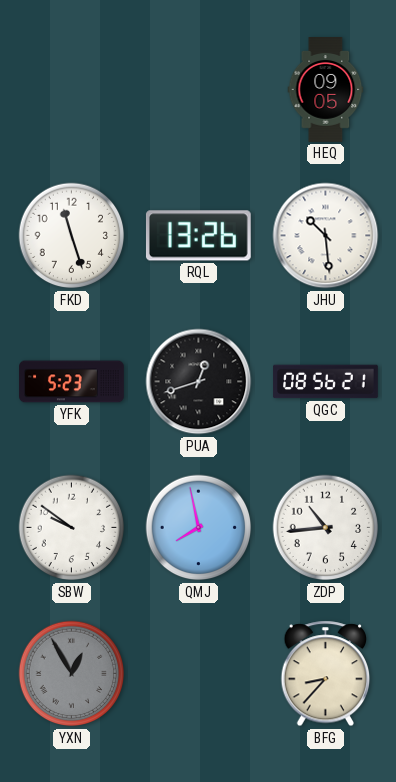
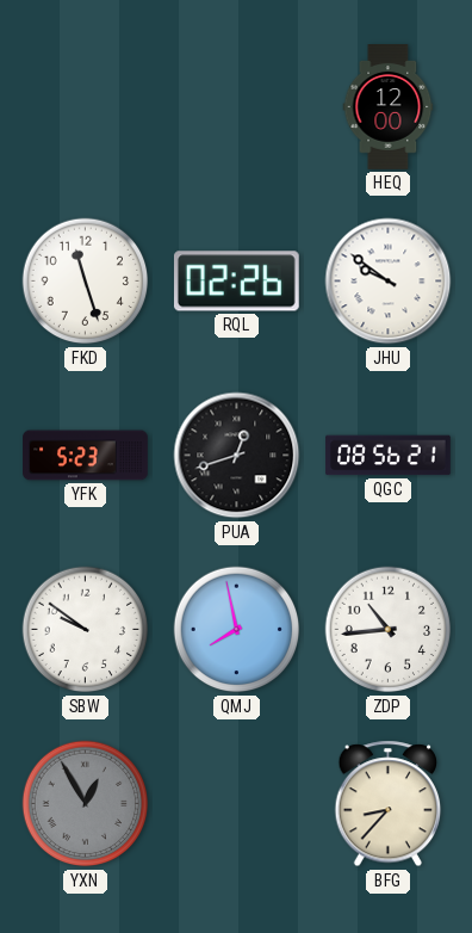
HEQ: 09:05 -> 12:00 (389, 107)
RQL: 13:26 -> 02:26 (236, 282)
JHU: 10:29 -> 9:51 (389, 282)
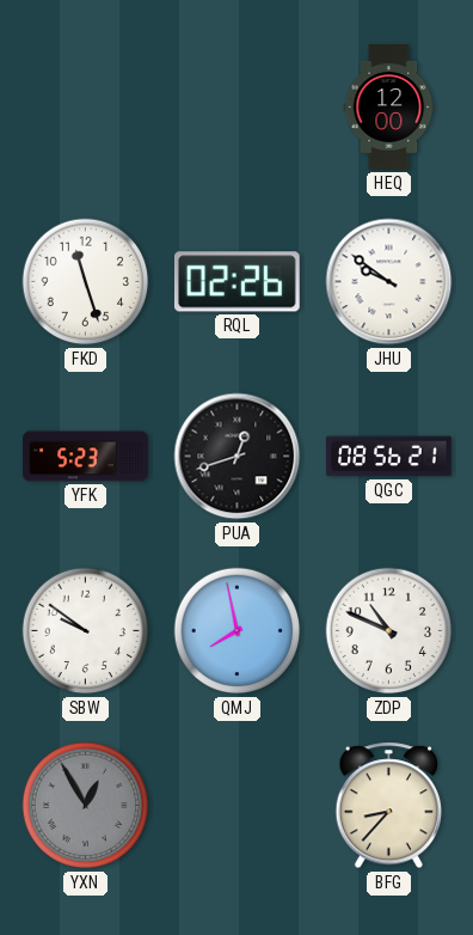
ZDP: 10:44 -> 10:49 (389, 631)
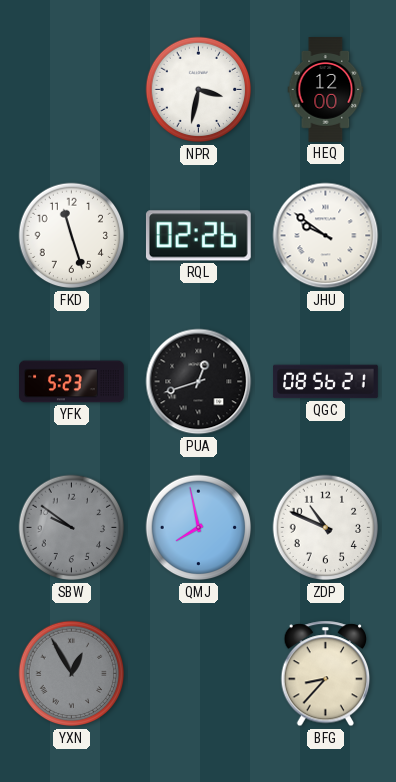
NPR: none -> 3:32 (199, 90)
SBW dial: white -> grey (72, 528)
